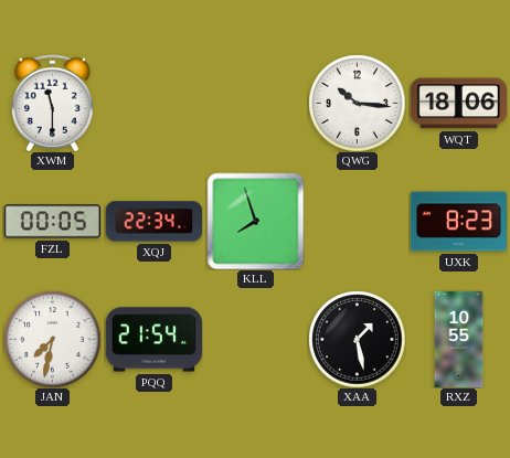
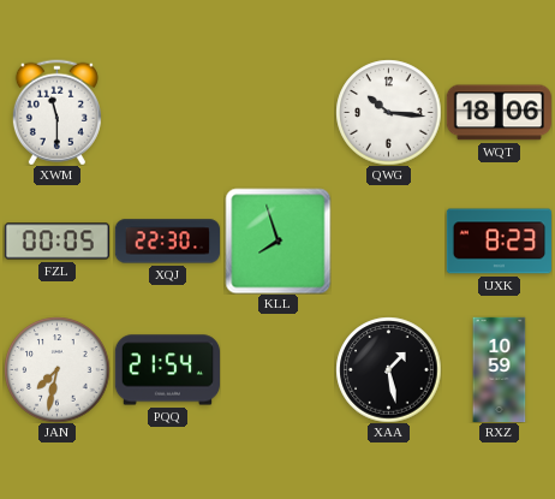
XQJ: 22:34 -> 22:30 (167, 242)
RXZ: 10:55 -> 10:59 (500, 369)
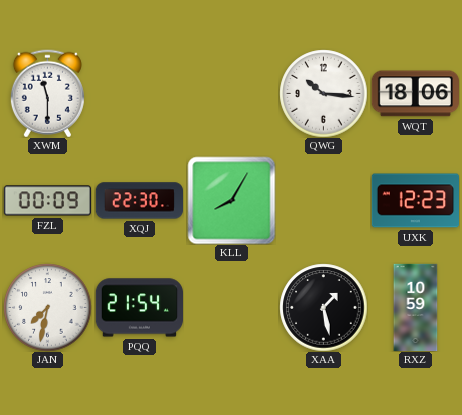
FZL: 00:05 -> 00:09 (47, 201)
KLL: 7:57 -> 8:05 (231, 200)
UXK: 8:23 -> 12:23 (415, 201)
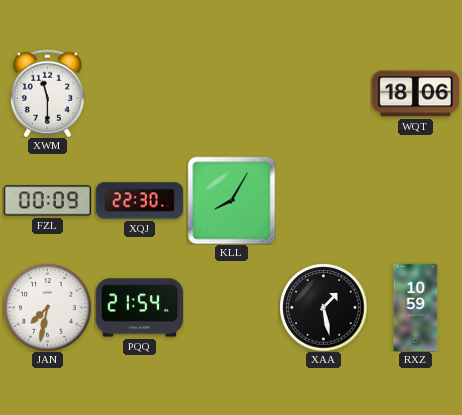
QWG: 10:16 -> none (323, 93)
UXK: 12:23 -> none (415, 201)
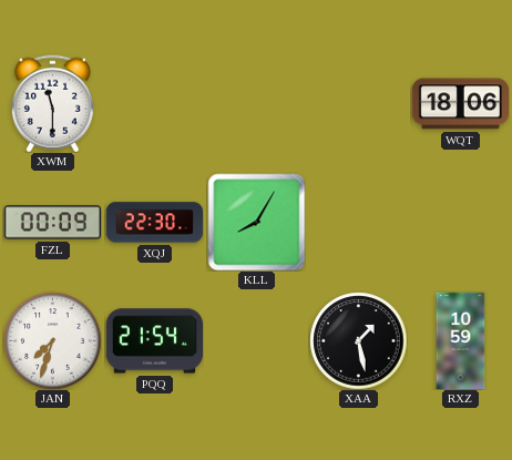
JAN: 7:32 -> 7:33 (52, 340)
